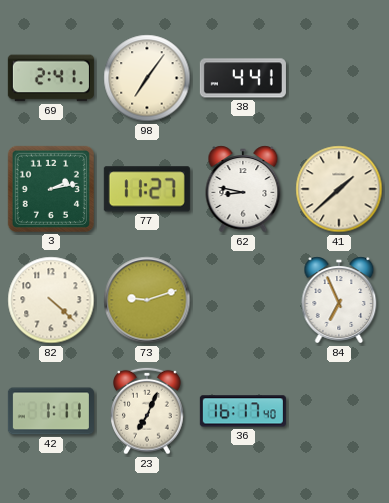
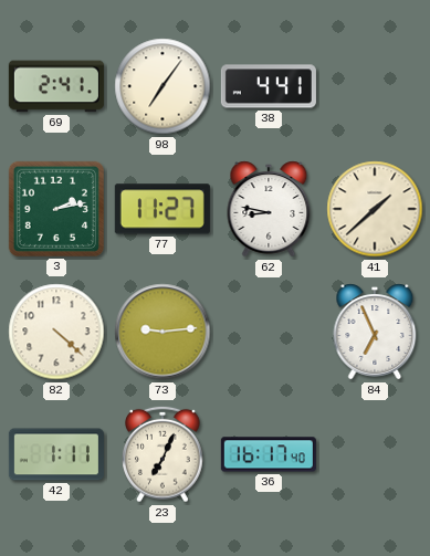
73: 9:12 -> 9:14 (162, 332)
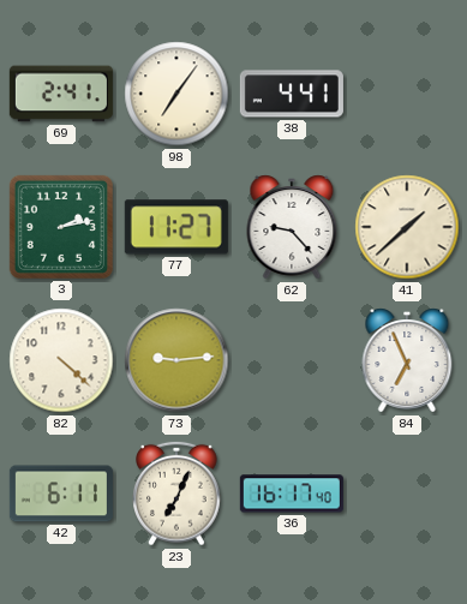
62: 8:47 -> 9:23 (292, 227)
42: 1:11 -> 6:11 (61, 494)
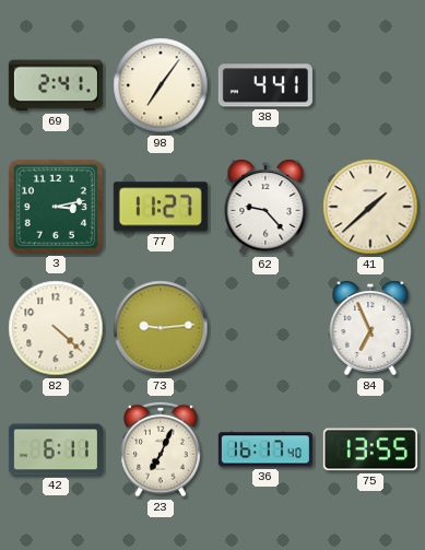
3: 2:13 -> 3:13 (56, 207)
75: none -> 13:55 (370, 449)
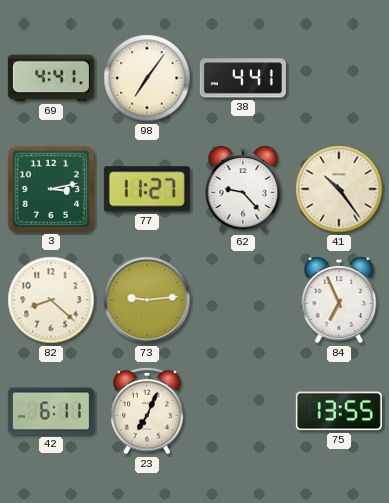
69: 2:41 -> 4:41 (51, 78)
41: 1:38 -> 10:24 (339, 189)
82: 4:22 -> 8:22 (51, 300)
36: 16:17 -> none (265, 449)
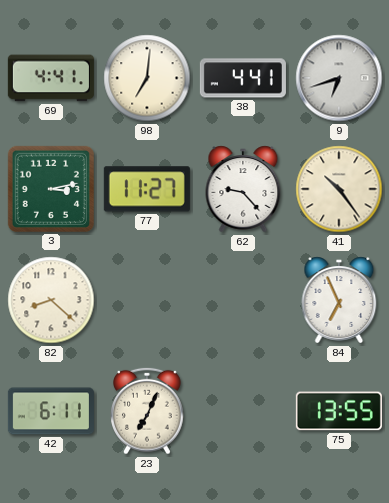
98: 7:06 -> 7:01 (147, 78)
9: none -> 6:42 (339, 78)
73: 9:14 -> none (147, 300)
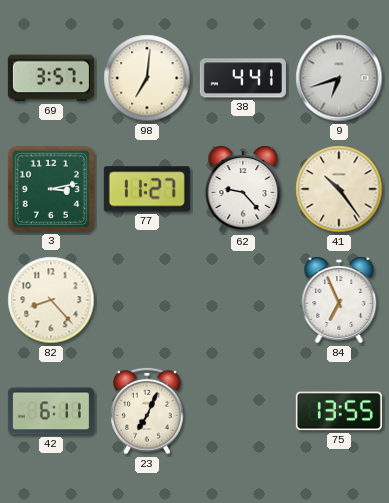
69: 4:41 -> 3:57 (51, 78)
82: 8:22 -> 8:23 (51, 300)
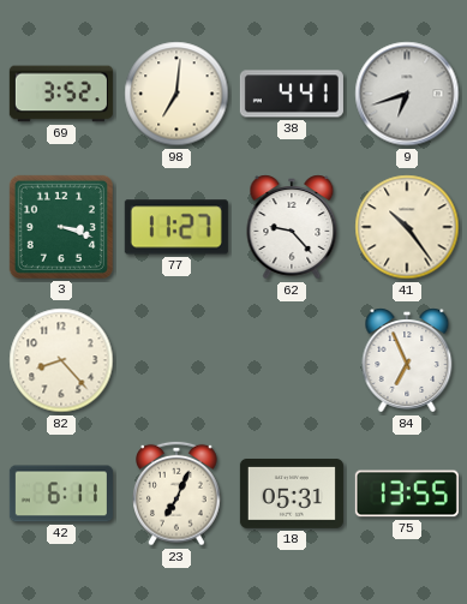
69: 3:57 -> 3:52 (61, 94)
3: 3:13 -> 3:18 (61, 227)
18: none -> 05:31 (292, 494)
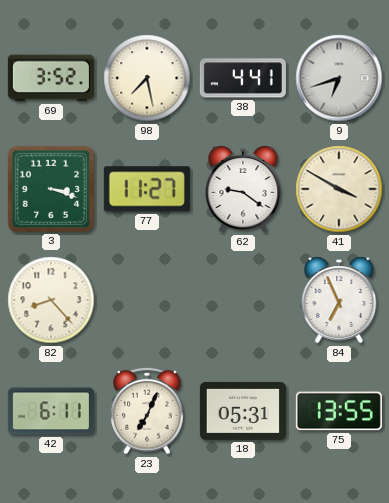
98: 7:01 -> 7:28 (147, 78)
62: 9:23 -> 9:21 (243, 189)
41: 10:24 -> 3:50 (339, 189)
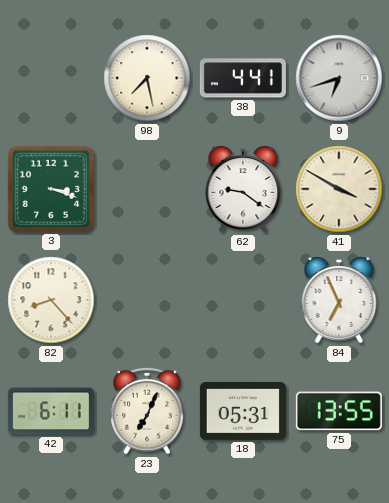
69: 3:52 -> none (51, 78)
77: 11:27 -> none (147, 189)
